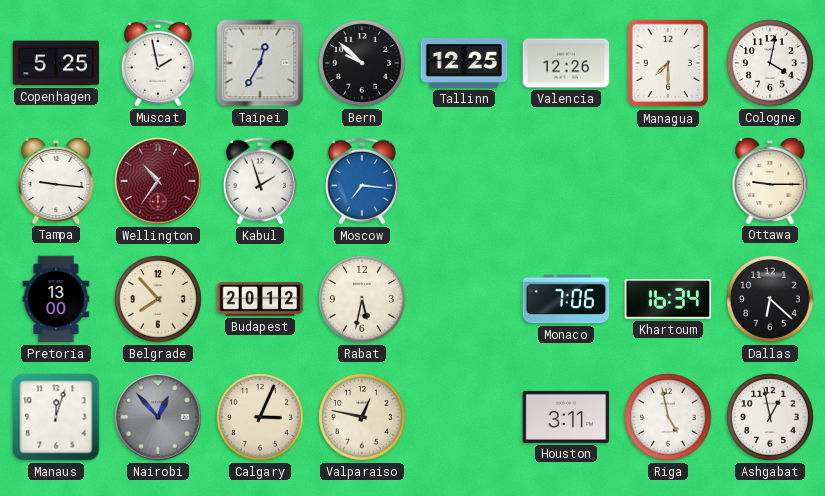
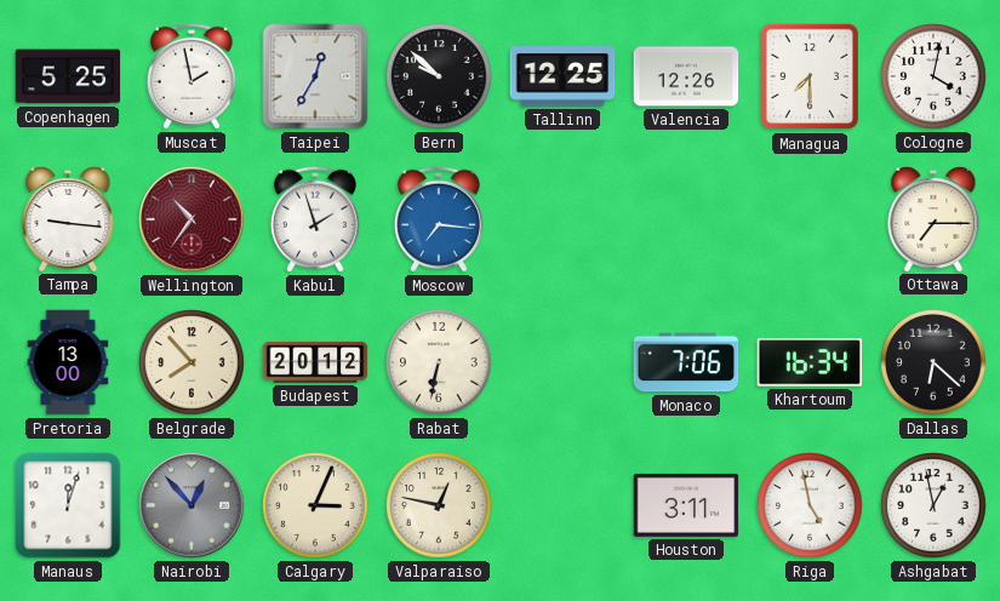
Ottawa: 9:15 -> 7:15 (933, 218)
Rabat: 5:32 -> 6:32 (439, 362)
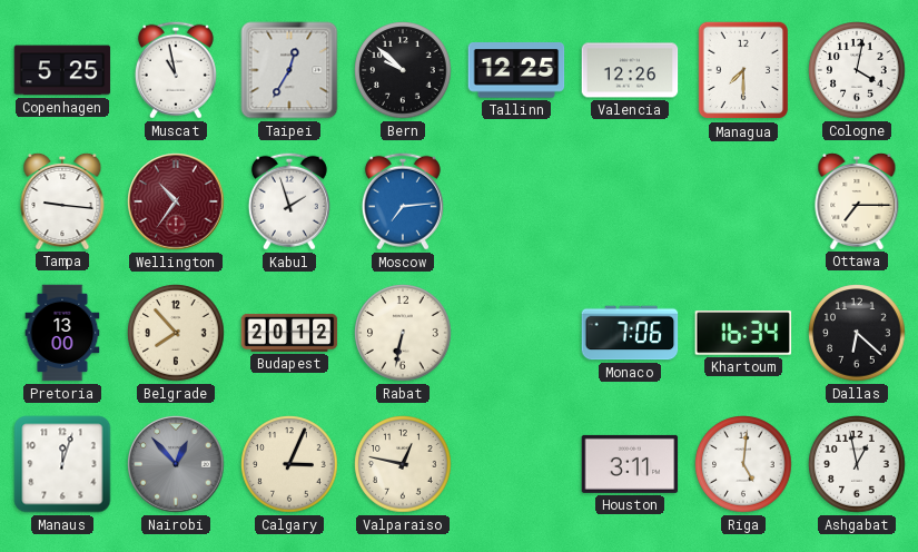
Muscat: 1:58 -> 10:58 (176, 70)
Moscow: 7:16 -> 7:14 (403, 201)
Riga: 4:58 -> 5:01 (743, 464)
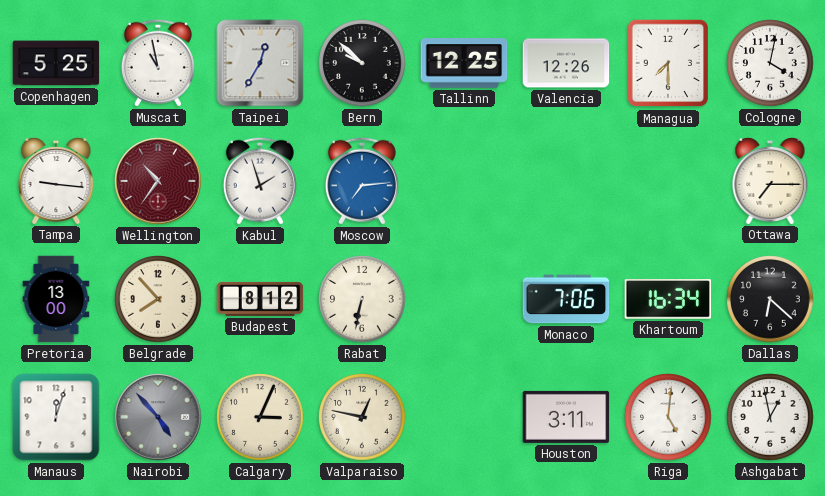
Budapest: 20:12 -> 8:12 (260, 299)
Nairobi: 12:53 -> 4:53 (158, 417)
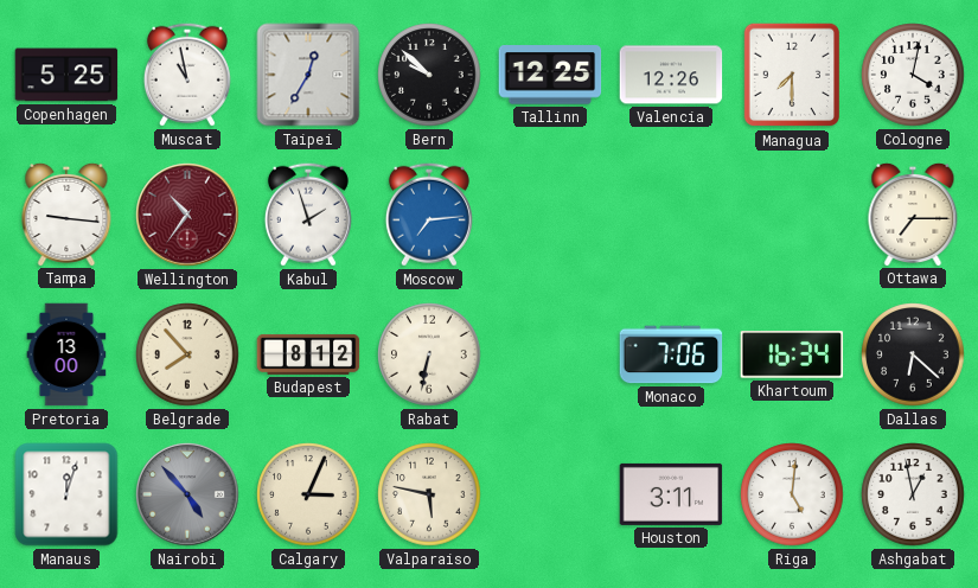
Valparaiso: 12:47 -> 5:47 (429, 494)
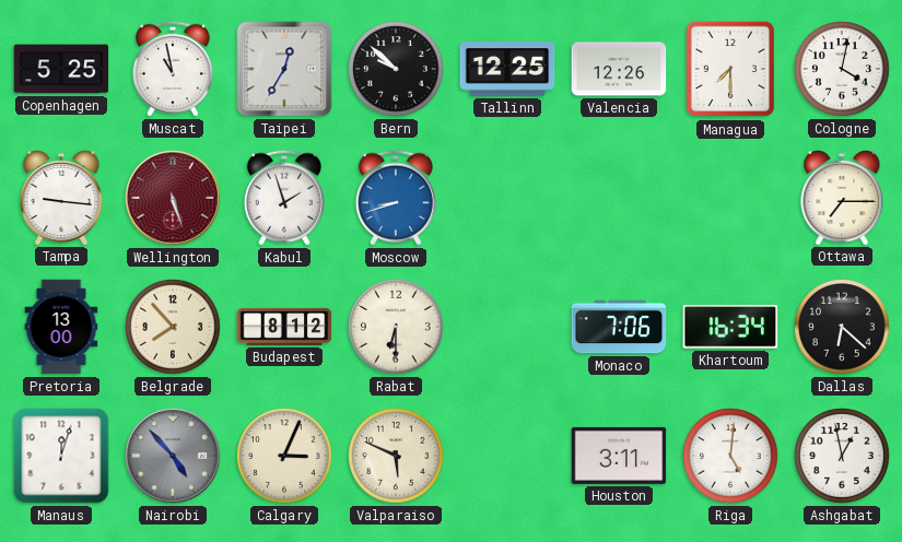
Wellington: 10:36 -> 5:27 (173, 198)
Moscow: 7:14 -> 8:42 (396, 198)
Rabat: 6:32 -> 6:30 (396, 327)
Valparaiso: 5:47 -> 5:49 (396, 456)
